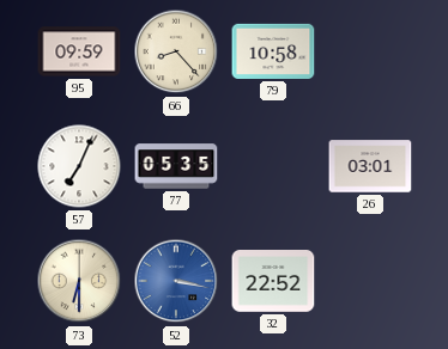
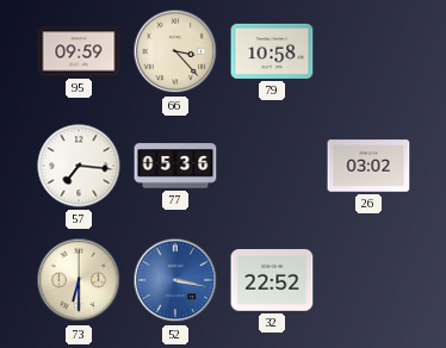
66: 8:23 -> 3:23 (175, 51)
57: 7:04 -> 7:16 (79, 166)
77: 05:35 -> 05:36 (175, 166)
26: 03:01 -> 03:02 (368, 166)
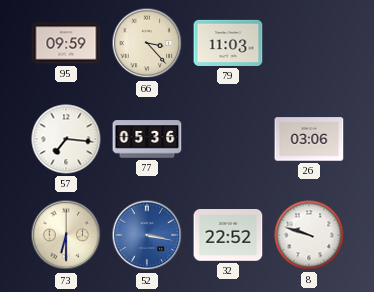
79: 10:58 -> 11:03 (228, 43)
26: 03:02 -> 03:06 (309, 139)
8: none -> 9:48 (309, 235)
